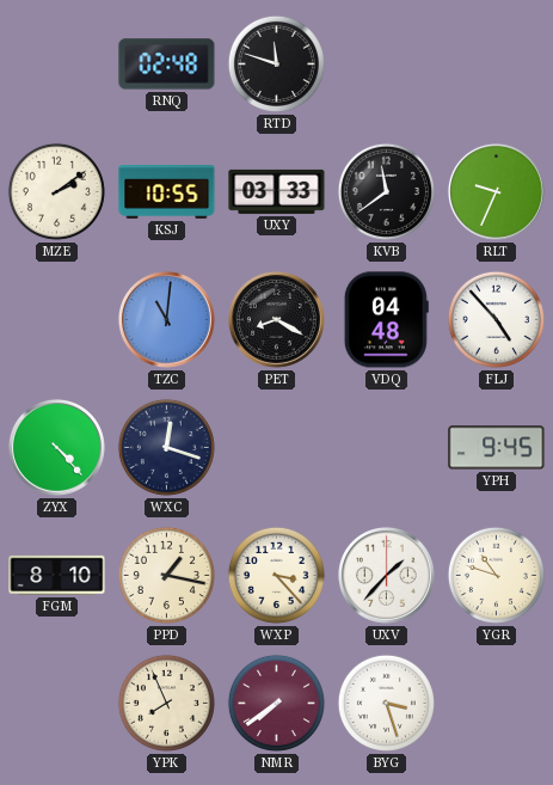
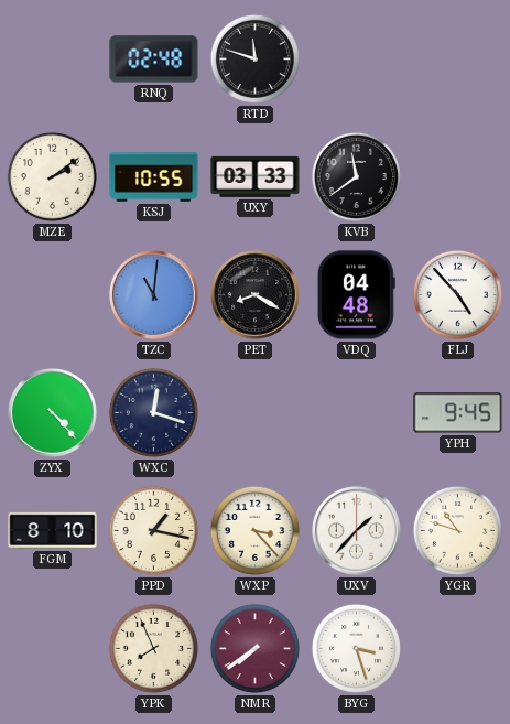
RLT: 9:34 -> none (496, 191)
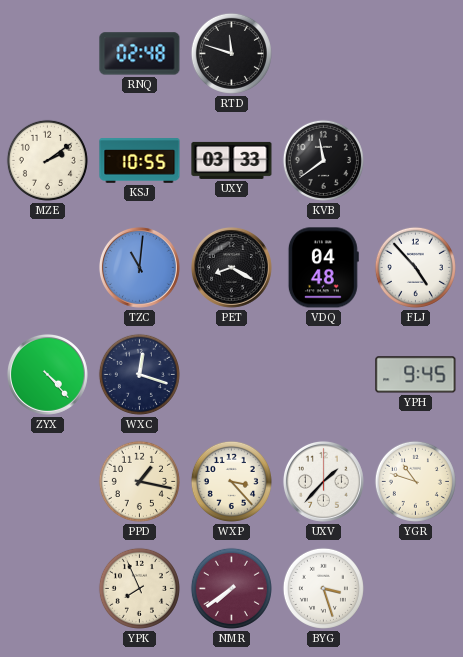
FGM: 8:10 -> none (53, 530)
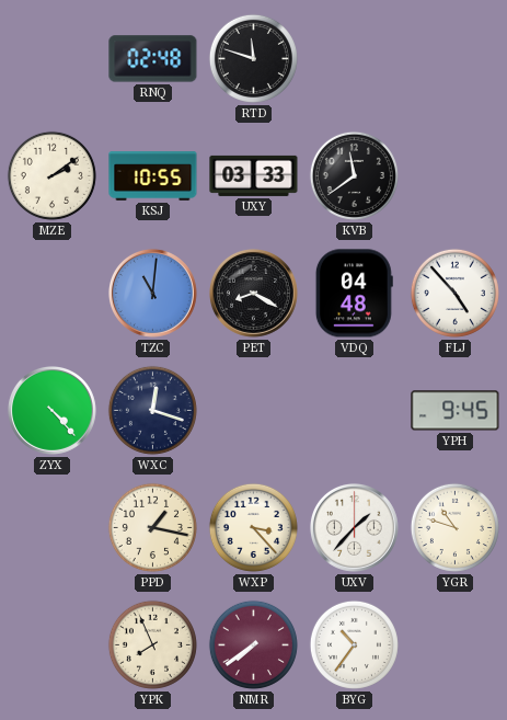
BYG: 3:27 -> 10:36 (354, 644)
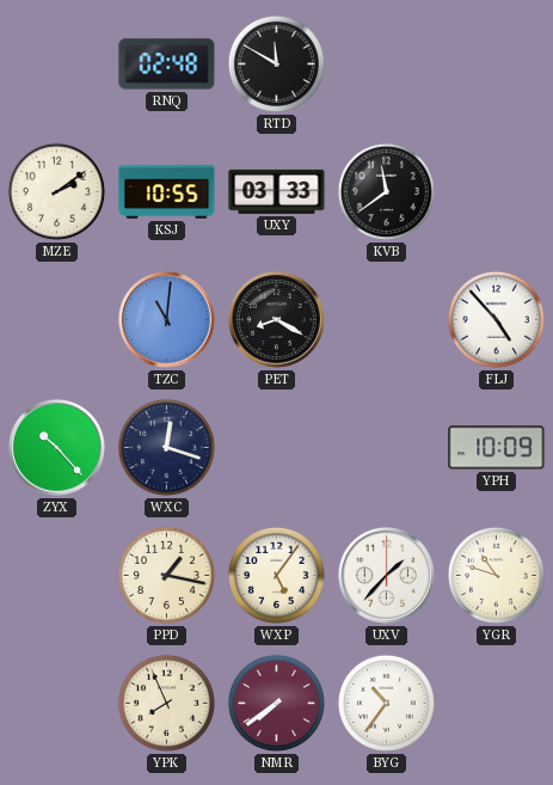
RTD: 11:48 -> 11:50 (276, 63)
VDQ: 04:48 -> none (354, 294)
ZYX: 4:23 -> 10:23 (56, 447)
YPH: 9:45 -> 10:09 (497, 448)
WXP: 3:23 -> 5:06 (276, 575)
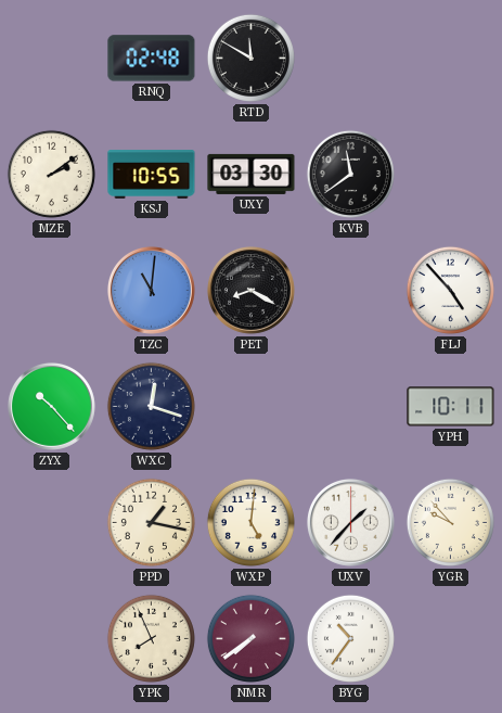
UXY: 03:33 -> 03:30 (252, 174)
YPH: 10:09 -> 10:11 (451, 407)
WXP: 5:06 -> 5:01 (250, 522)
YGR: 10:48 -> 9:53 (450, 522)
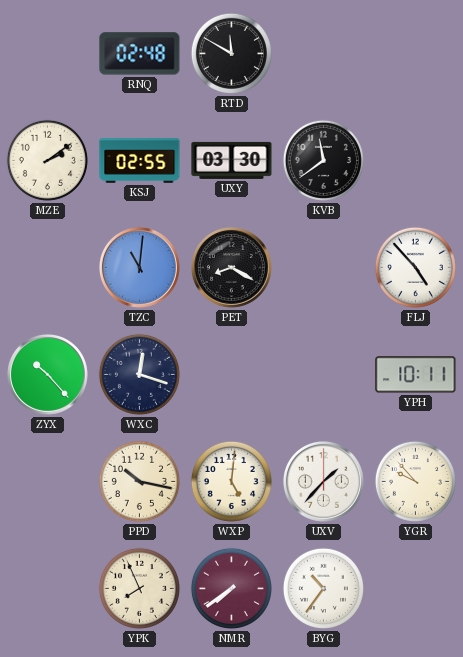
KSJ: 10:55 -> 02:55 (140, 161)
PPD: 1:17 -> 10:17 (139, 481)
